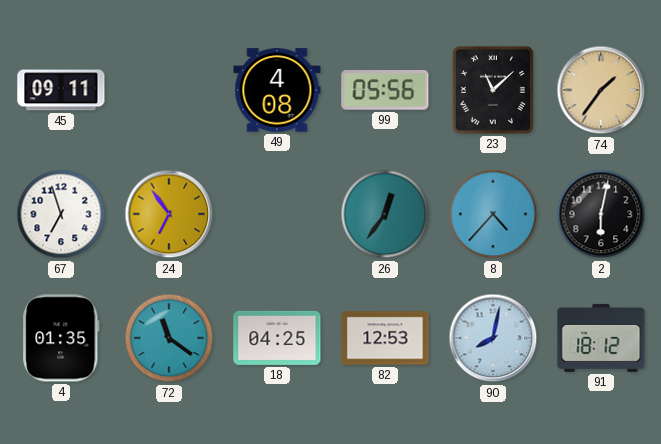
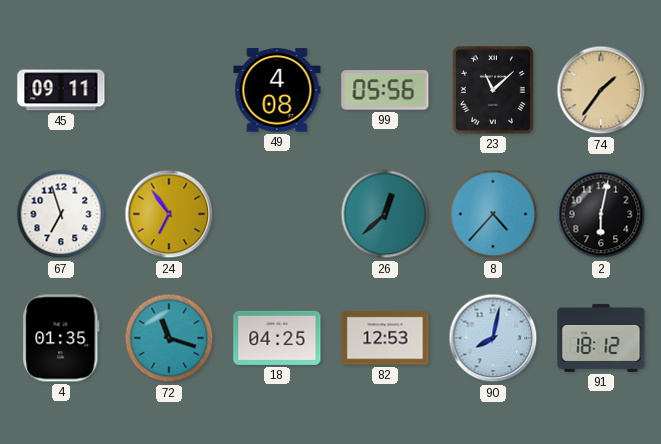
26: 12:36 -> 12:38 (385, 214)
72: 11:21 -> 11:18 (169, 338)
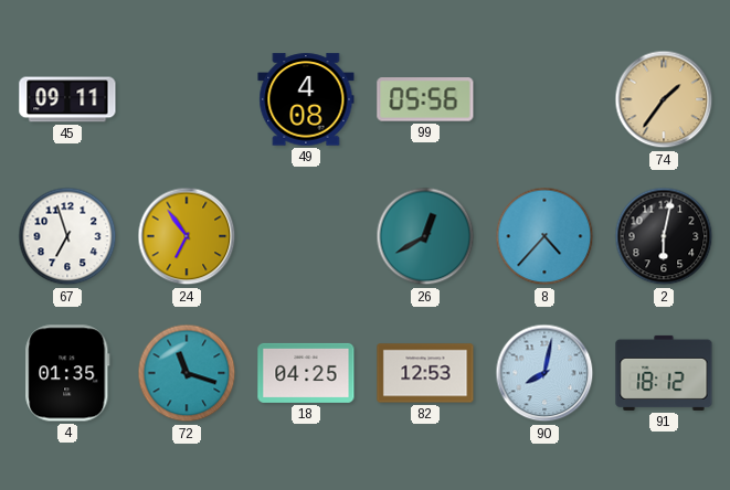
23: 11:08 -> none (493, 90)
26: 12:38 -> 12:40 (425, 236)
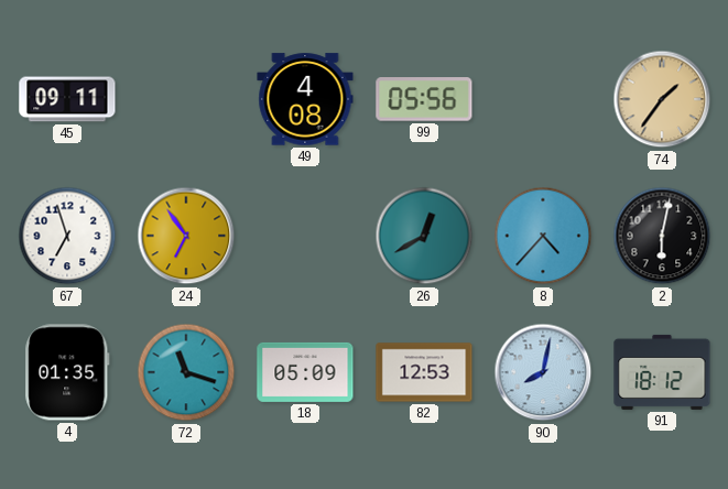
18: 04:25 -> 05:09 (305, 372)
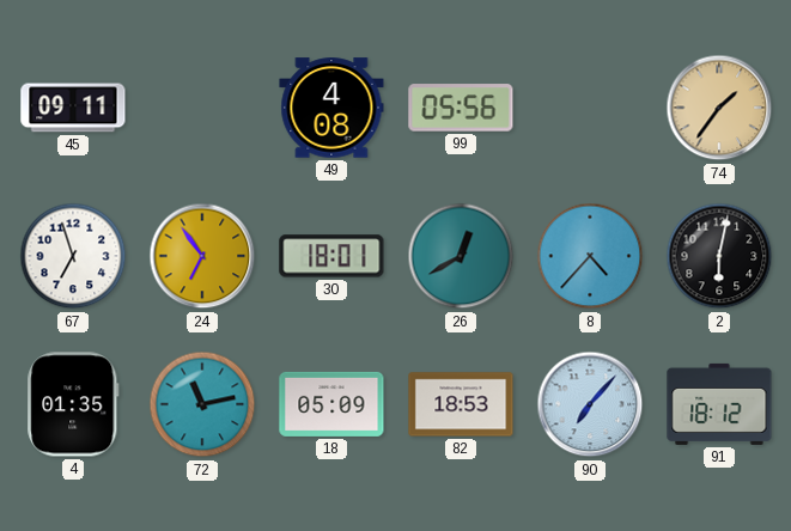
30: none -> 18:01 (331, 256)
72: 11:18 -> 11:13 (202, 404)
82: 12:53 -> 18:53 (461, 404)
90: 8:02 -> 7:07 (590, 404)
